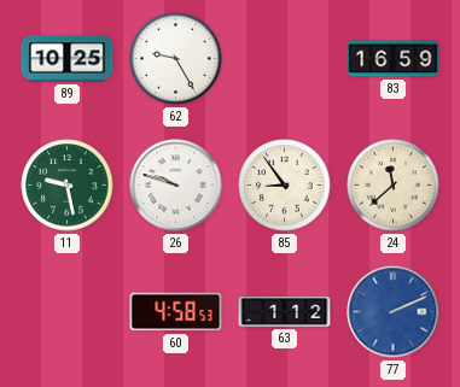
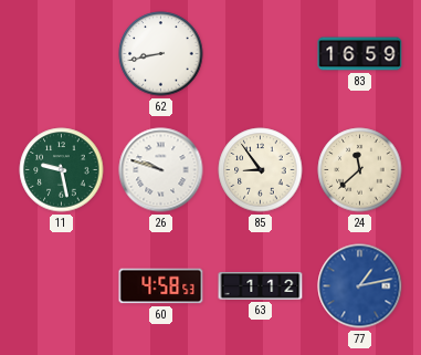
89: 10:25 -> none (68, 59)
62: 9:25 -> 8:43 (161, 54)
77: 2:11 -> 1:13 (360, 286)
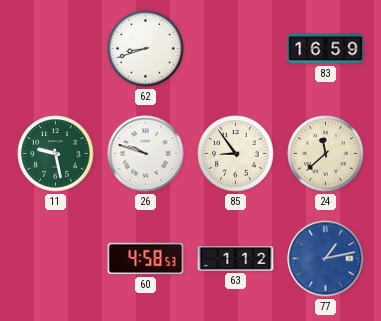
62: 8:43 -> 8:42 (146, 49)
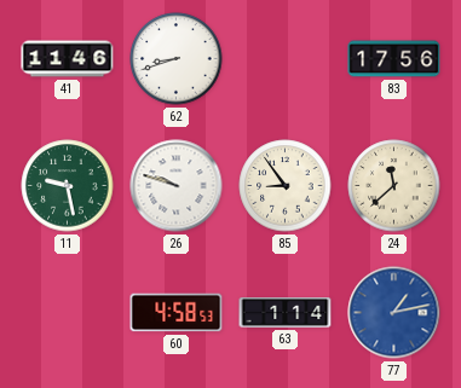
41: none -> 11:46 (68, 59)
83: 16:59 -> 17:56 (394, 59)
63: 1:12 -> 1:14 (286, 313)
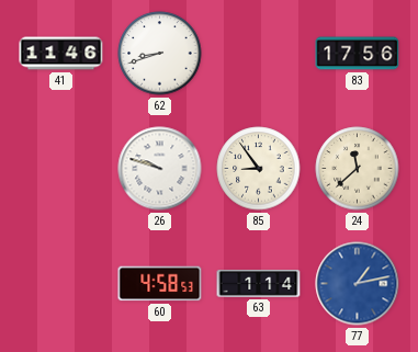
11: 9:28 -> none (68, 186)
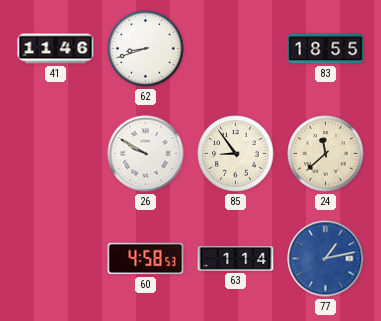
83: 17:56 -> 18:55 (326, 49)
26: 9:48 -> 9:50 (146, 154)
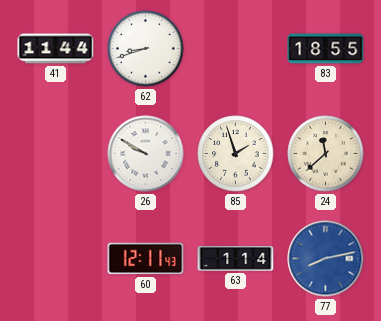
41: 11:46 -> 11:44 (56, 49)
85: 8:54 -> 1:57 (236, 154)
60: 4:58 -> 12:11 (146, 259)
77: 1:13 -> 8:13 (326, 259)
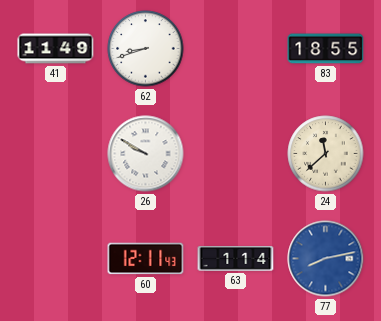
41: 11:44 -> 11:49 (56, 49)
85: 1:57 -> none (236, 154)
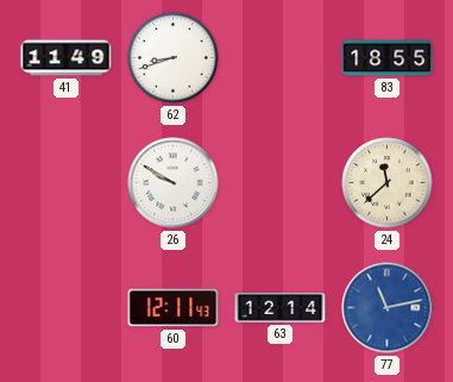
63: 1:14 -> 12:14 (281, 308)
77: 8:13 -> 11:13 (388, 308)
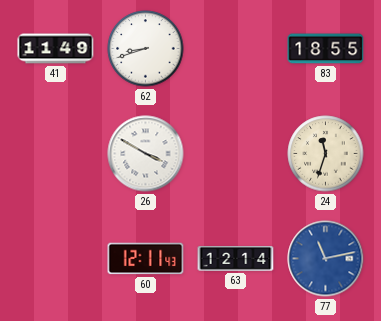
26: 9:50 -> 3:50 (146, 154)
24: 11:38 -> 11:33 (326, 154)
